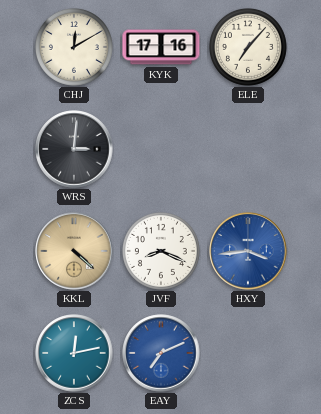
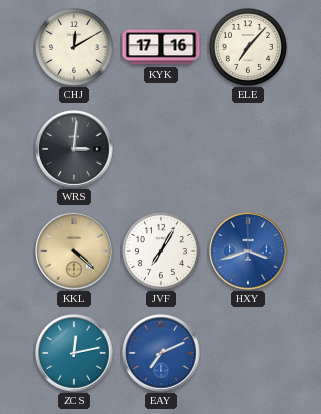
JVF: 8:19 -> 7:05 (161, 251)
HXY: 3:44 -> 3:42 (248, 251)
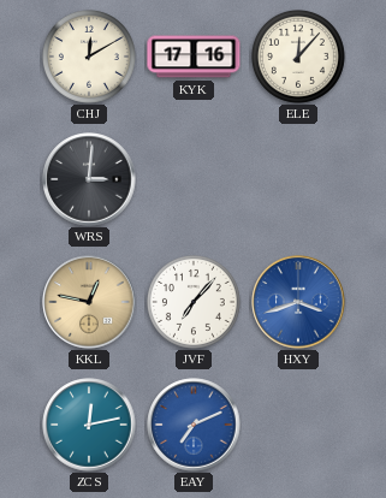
ELE: 7:07 -> 12:07 (298, 57)
KKL: 4:22 -> 12:47 (89, 302)
JVF: 7:05 -> 7:07 (194, 302)
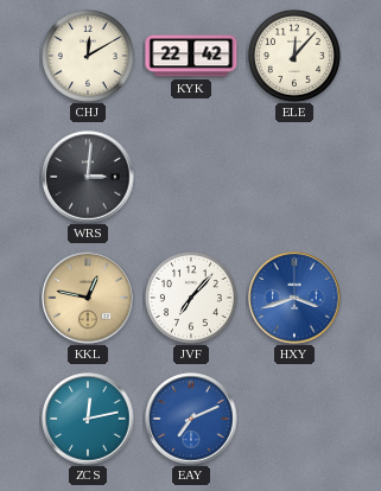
KYK: 17:16 -> 22:42 (191, 56)
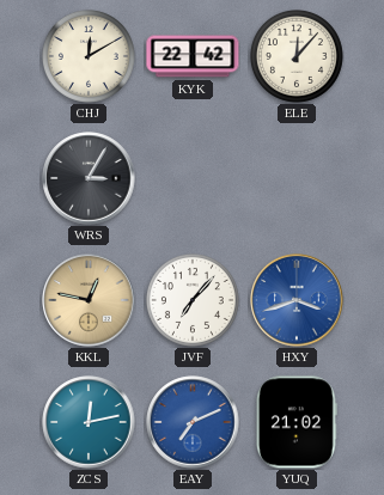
WRS: 3:01 -> 3:05 (89, 178)
YUQ: none -> 21:02 (297, 422)
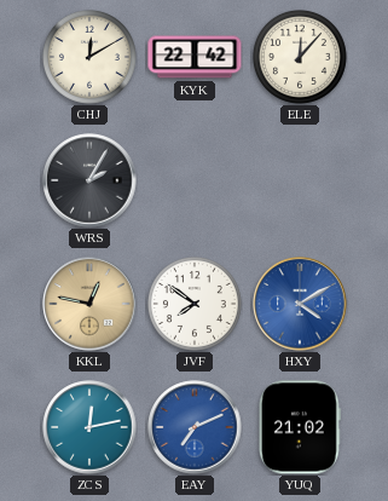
WRS: 3:05 -> 2:05 (89, 180)
JVF: 7:07 -> 7:51 (195, 304)
HXY: 3:42 -> 4:10 (300, 304)
